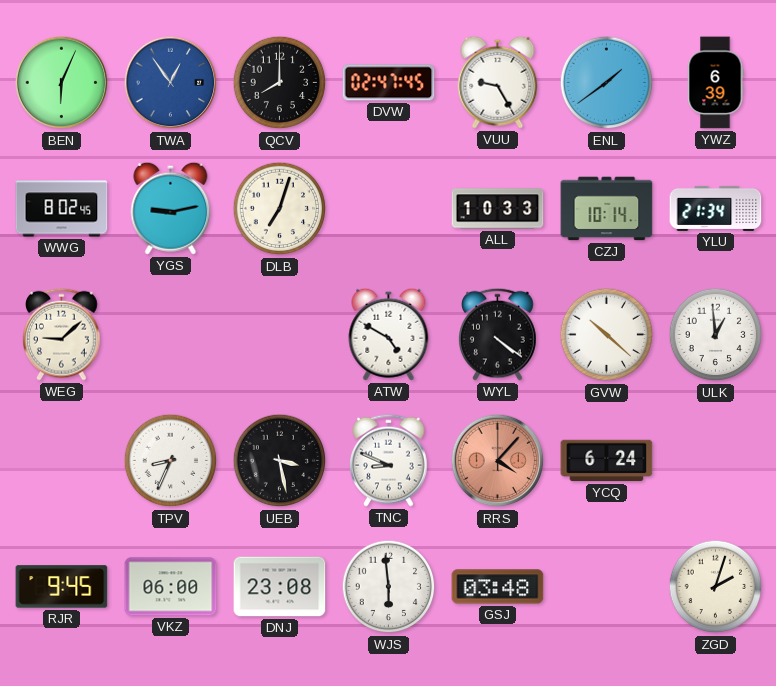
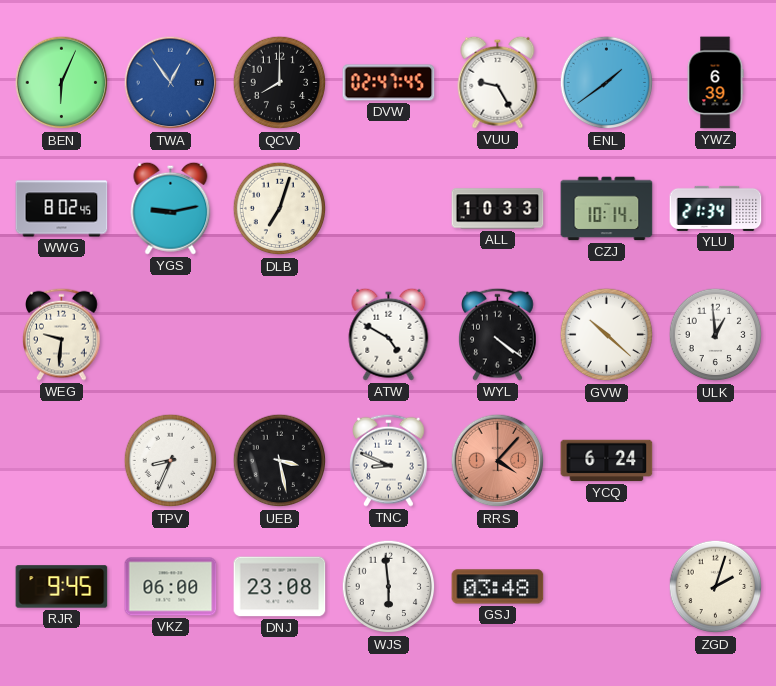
WEG: 9:08 -> 9:31 (62, 334)
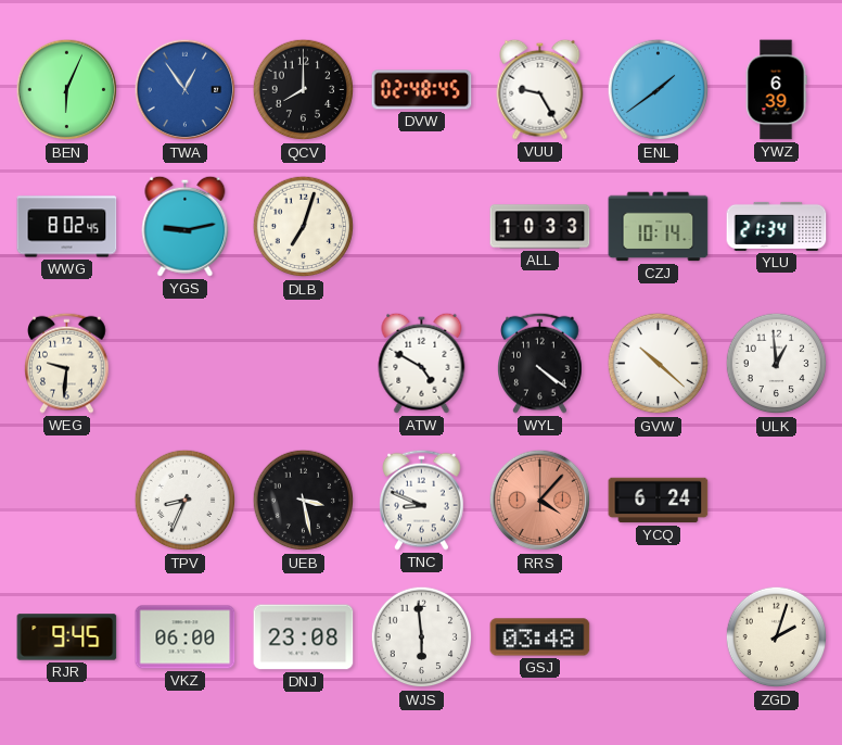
DVW: 02:47 -> 02:48 (422, 90)
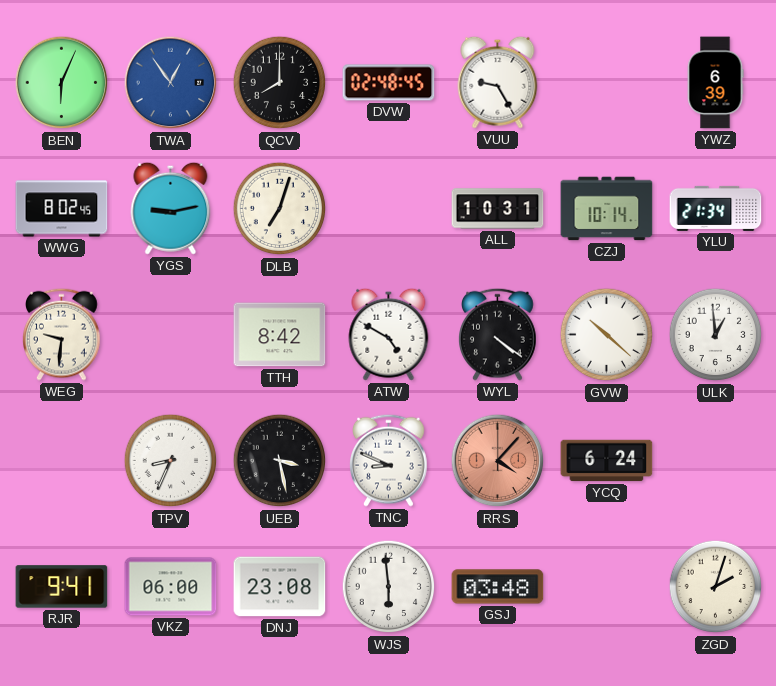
ENL: 1:39 -> none (659, 90)
ALL: 10:33 -> 10:31 (498, 209)
TTH: none -> 8:42 (280, 335)
RJR: 9:45 -> 9:41 (62, 587)
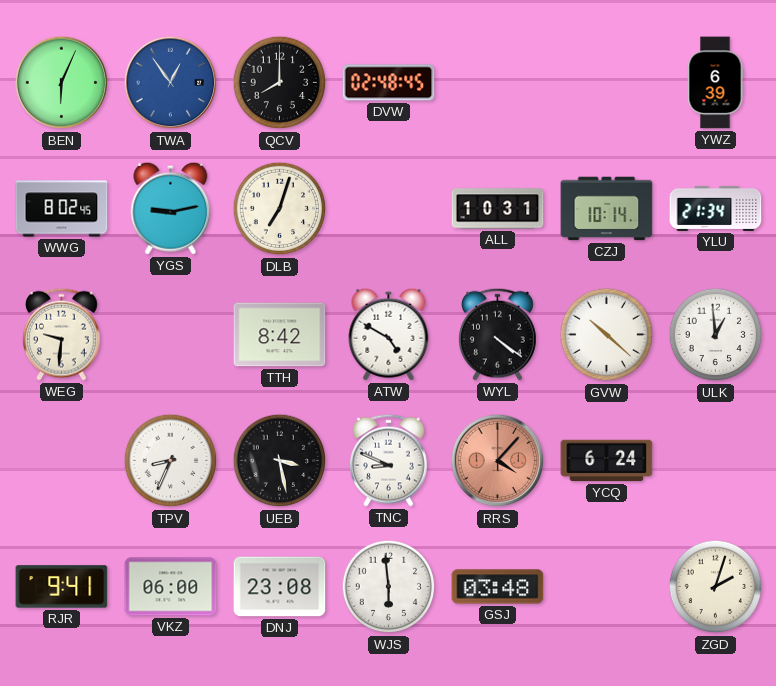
VUU: 9:25 -> none (498, 82)
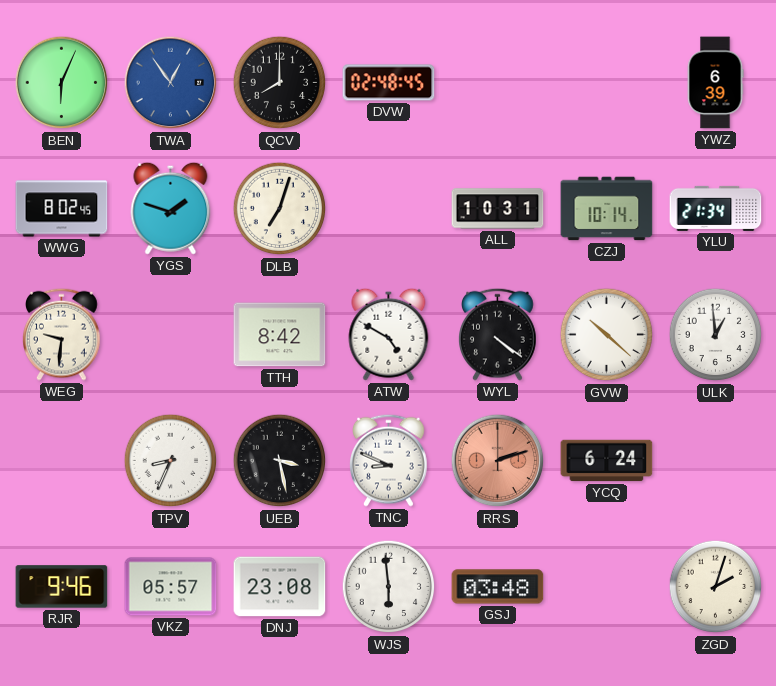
YGS: 9:13 -> 1:48 (171, 208)
RRS: 4:07 -> 2:12 (498, 461)
RJR: 9:41 -> 9:46 (62, 587)
VKZ: 06:00 -> 05:57 (171, 587)
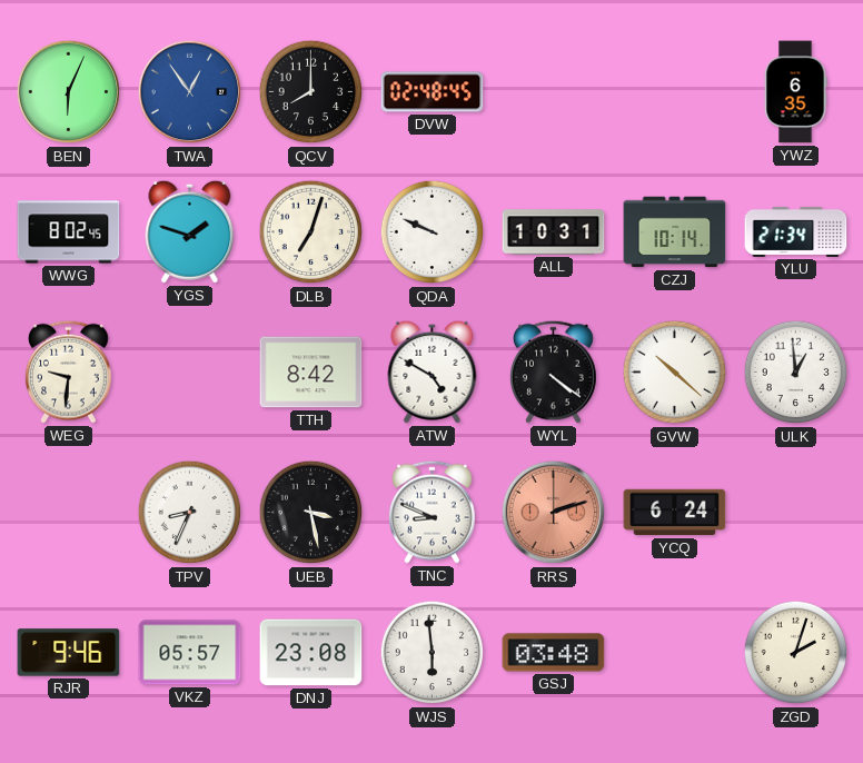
YWZ: 6:39 -> 6:35 (795, 92)
QDA: none -> 9:49 (433, 232)
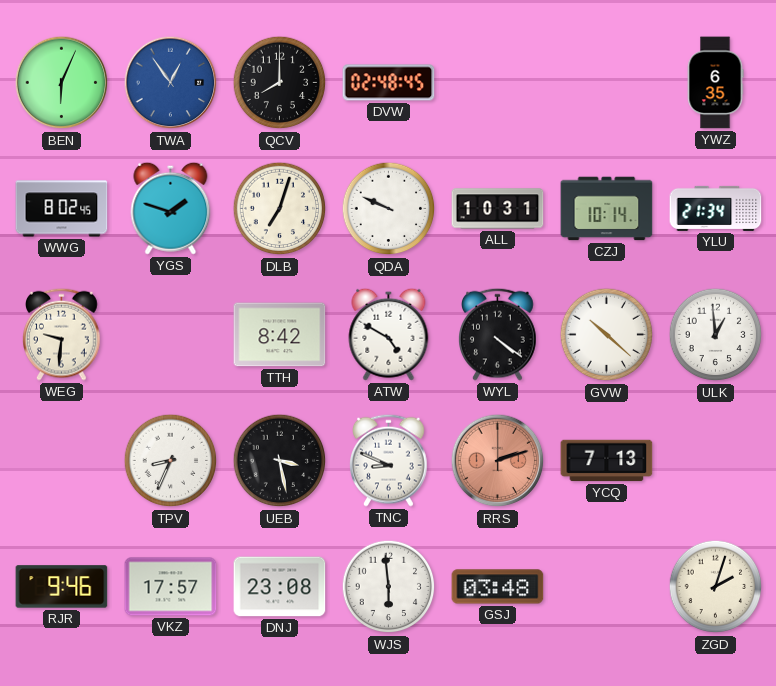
YCQ: 6:24 -> 7:13 (607, 461)
VKZ: 05:57 -> 17:57 (171, 587)
